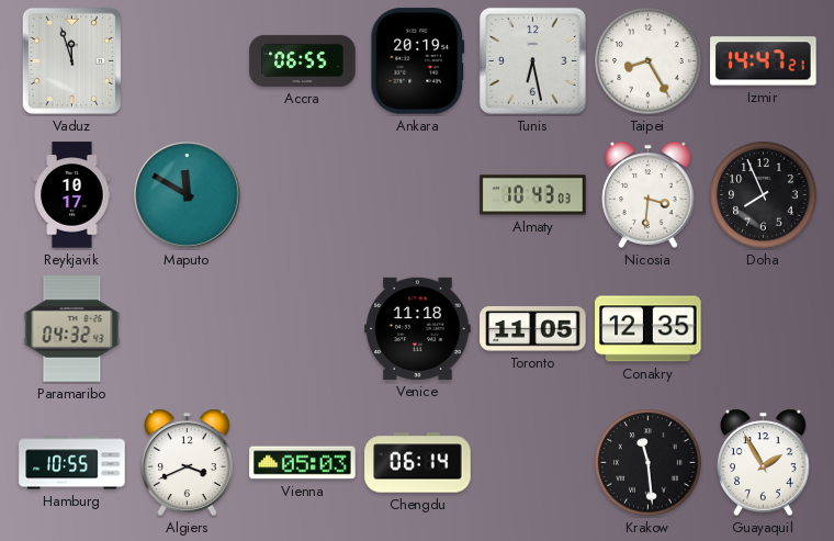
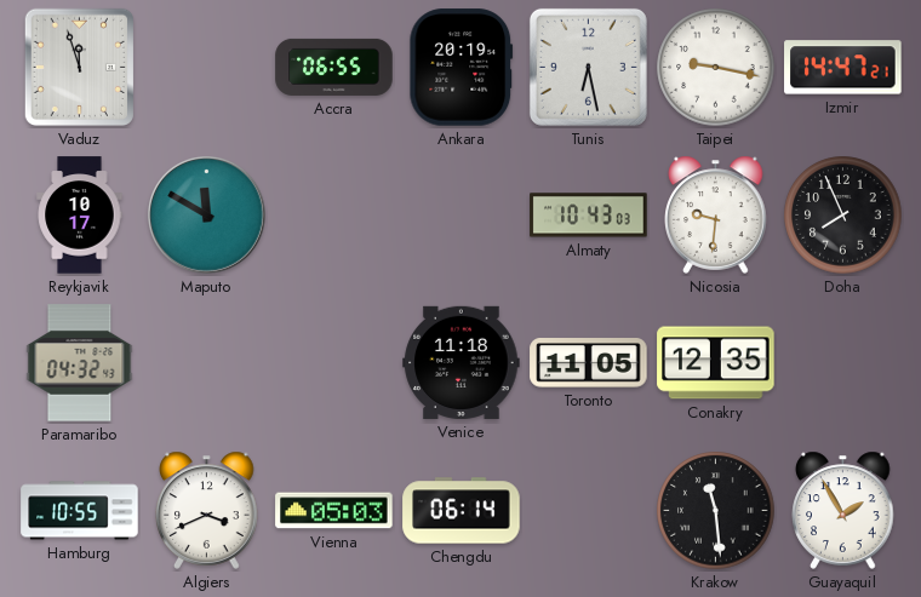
Taipei: 8:25 -> 9:17 (716, 68)
Nicosia: 3:31 -> 9:31 (716, 214)
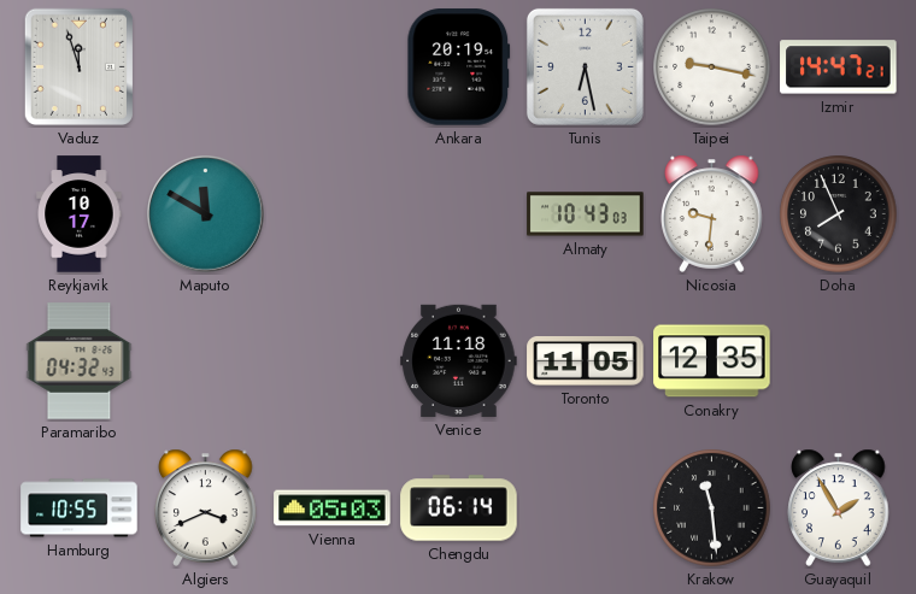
Accra: 06:55 -> none (334, 67)
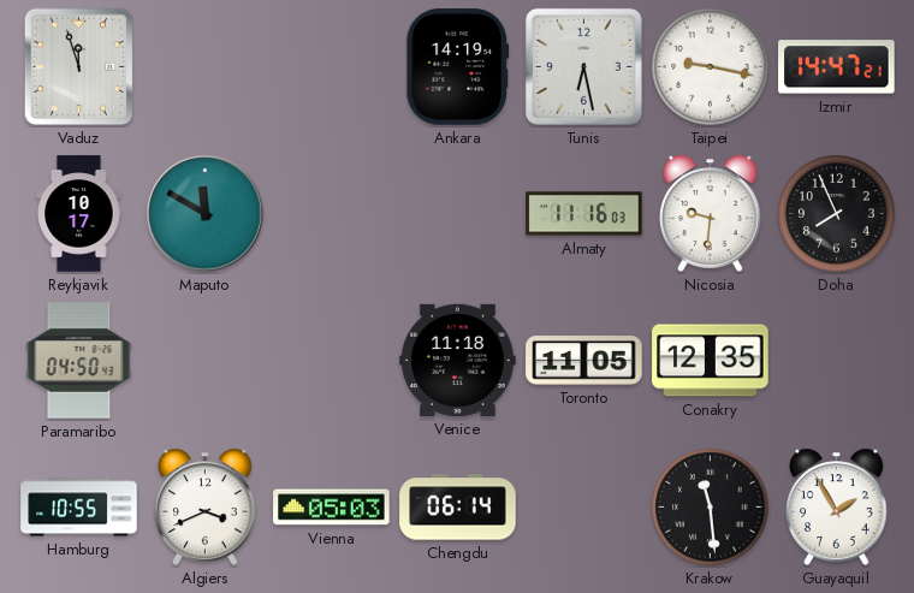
Ankara: 20:19 -> 14:19 (458, 67)
Almaty: 10:43 -> 11:16 (584, 214)
Paramaribo: 04:32 -> 04:50 (79, 361)
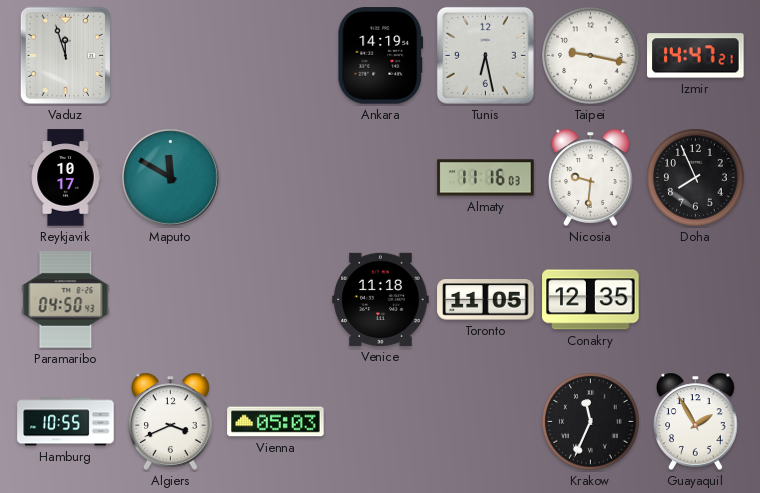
Chengdu: 06:14 -> none (458, 508)
Krakow: 11:29 -> 11:34 (591, 422)
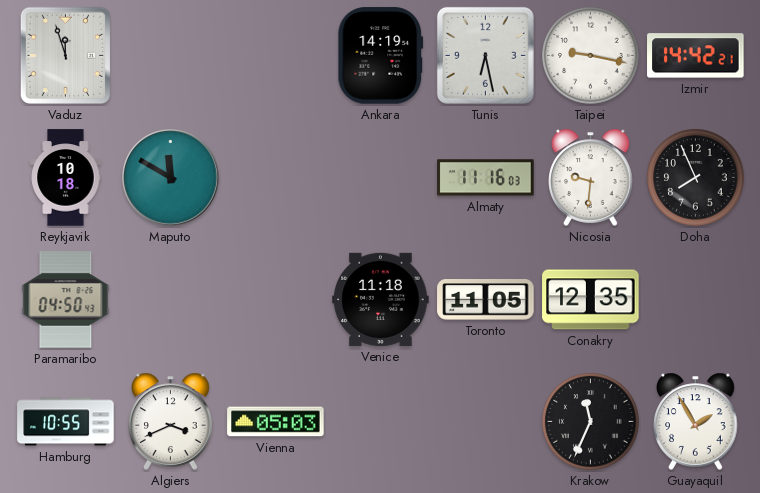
Izmir: 14:47 -> 14:42 (696, 56)
Reykjavik: 10:17 -> 10:18 (66, 178)
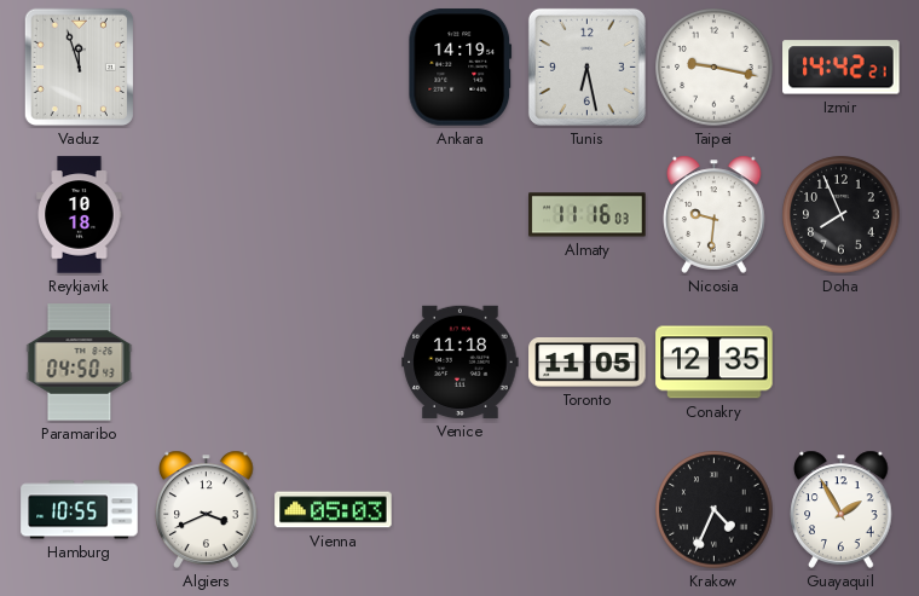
Maputo: 11:50 -> none (171, 178)
Krakow: 11:34 -> 4:34 (715, 510)
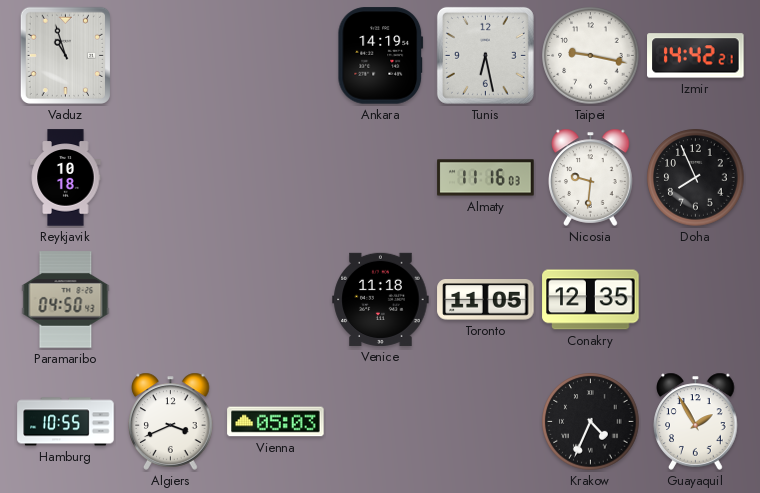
Vaduz: 11:57 -> 10:57 (65, 55)
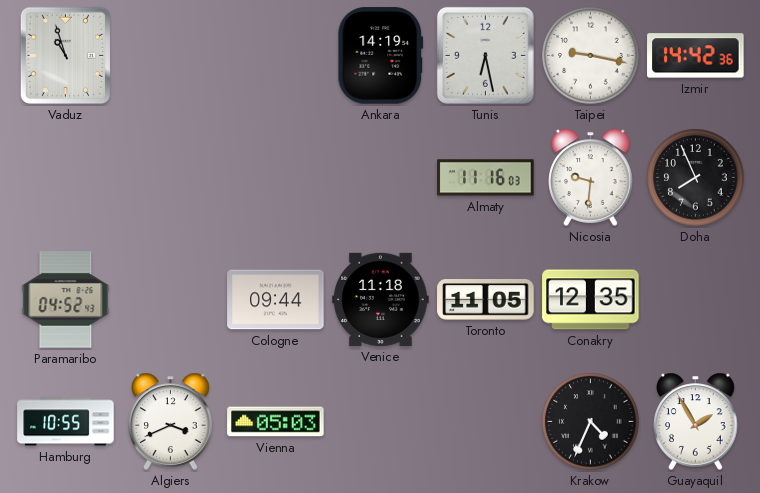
Izmir: 14:42:21 -> 14:42:36 (696, 56)
Reykjavik: 10:18 -> none (66, 178)
Paramaribo: 04:50 -> 04:52 (66, 300)
Cologne: none -> 09:44 (276, 300)
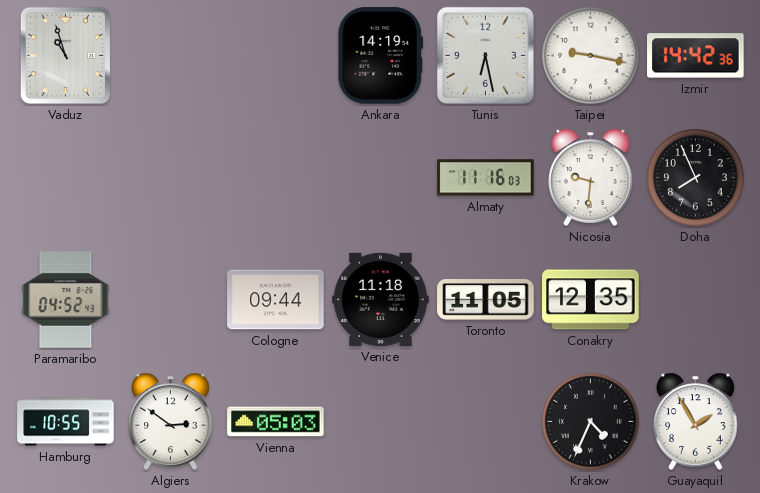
Algiers: 3:41 -> 2:51 (171, 421)
